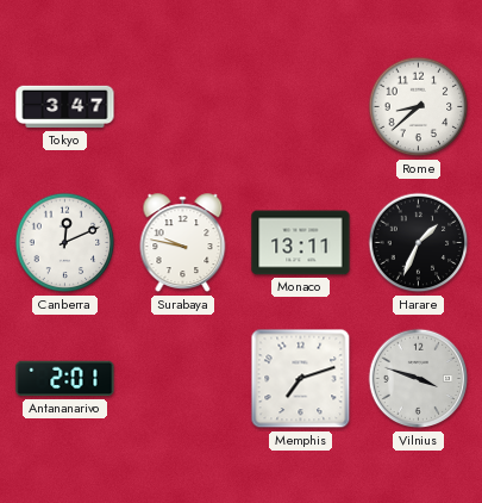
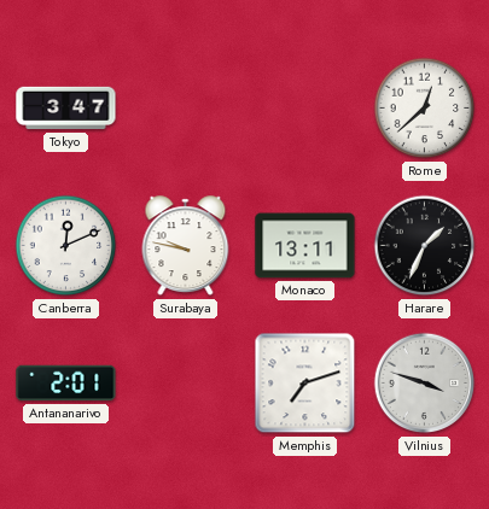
Rome: 8:38 -> 12:38 (425, 109)
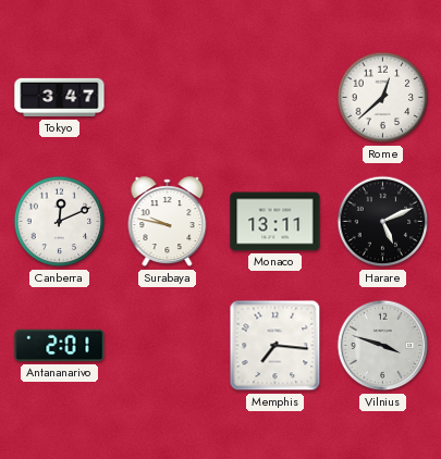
Harare: 1:34 -> 5:11 (383, 222)
Memphis: 7:12 -> 7:16 (275, 346)
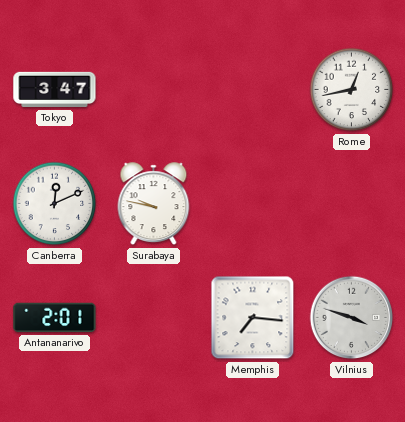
Rome: 12:38 -> 12:43 (352, 90)
Monaco: 13:11 -> none (275, 222)
Harare: 5:11 -> none (383, 222)
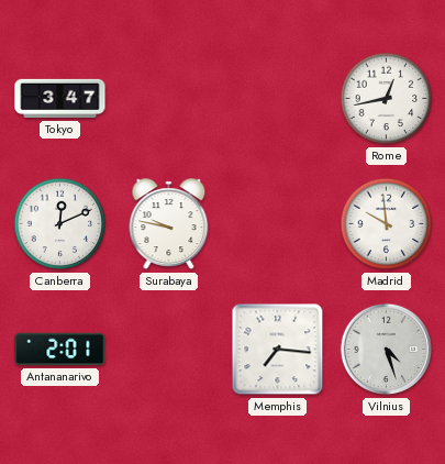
Madrid: none -> 9:59 (387, 224)
Vilnius: 3:48 -> 4:27 (387, 350)
